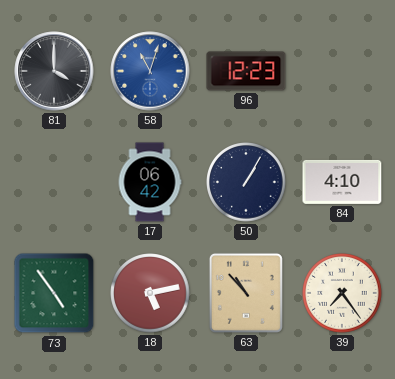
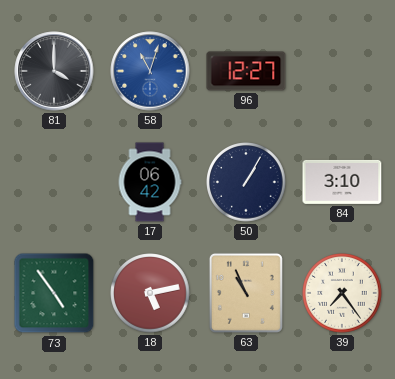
96: 12:23 -> 12:27 (246, 71)
84: 4:10 -> 3:10 (342, 182)
63: 10:53 -> 10:56 (246, 293)
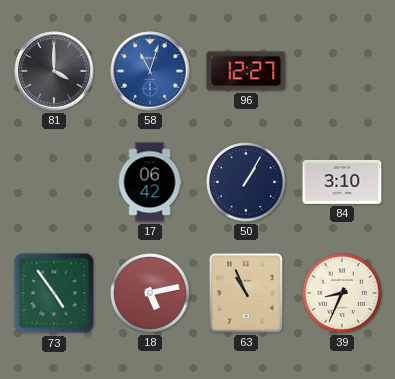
39: 7:24 -> 8:34 (342, 293)
